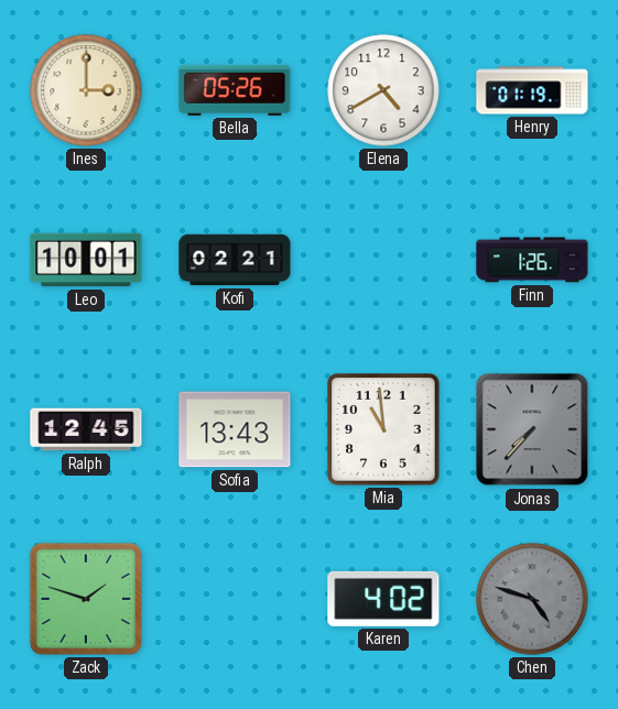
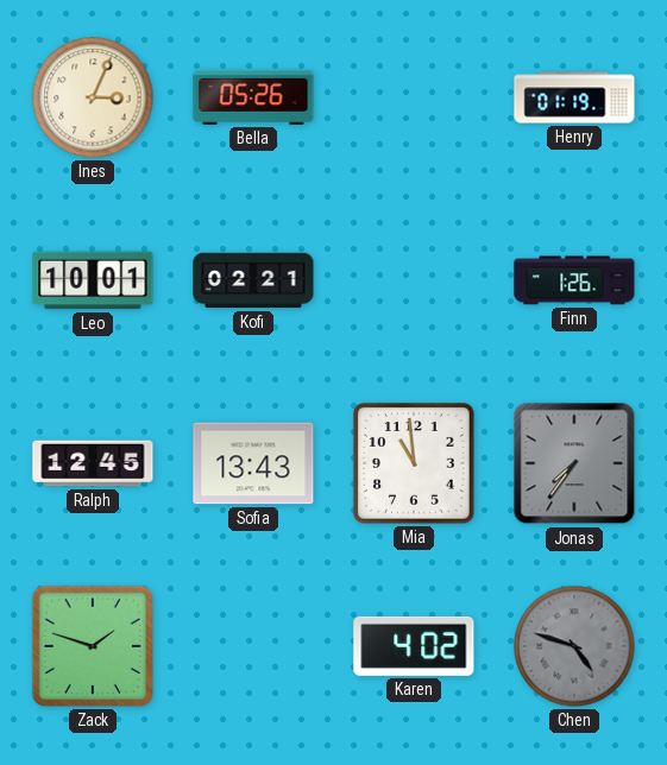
Ines: 3:00 -> 3:04 (93, 97)
Elena: 4:40 -> none (383, 90)
Jonas: 7:37 -> 7:36 (574, 463)
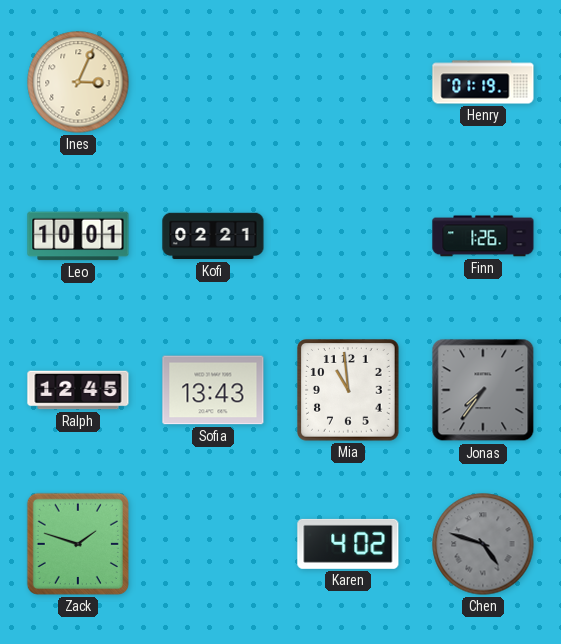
Bella: 05:26 -> none (253, 97)
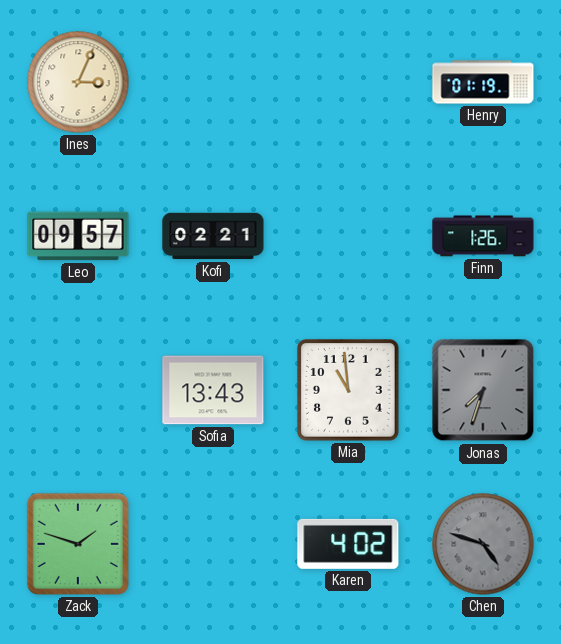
Leo: 10:01 -> 09:57 (78, 236)
Ralph: 12:45 -> none (78, 390)
Jonas: 7:36 -> 7:33 (483, 390)
